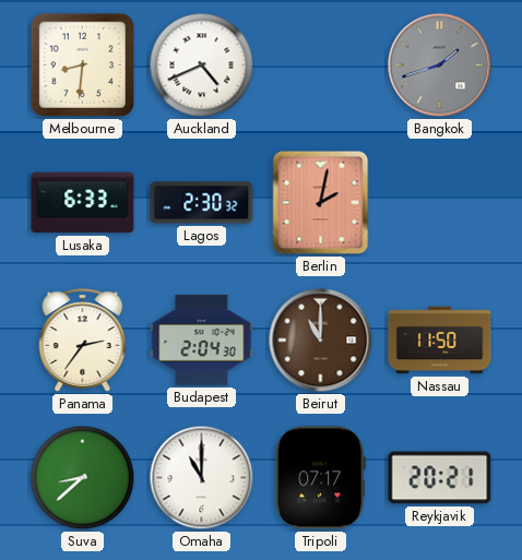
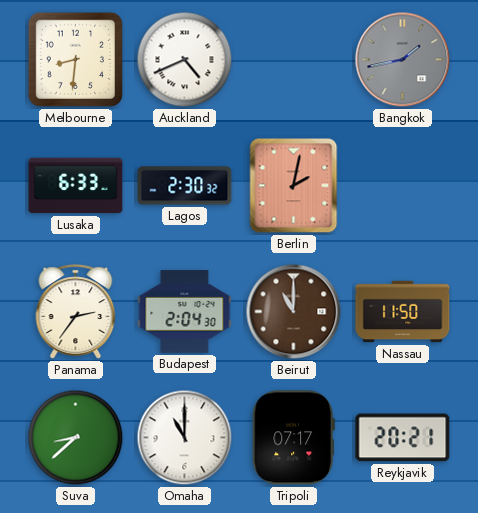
Bangkok: 1:42 -> 1:43 (403, 60)
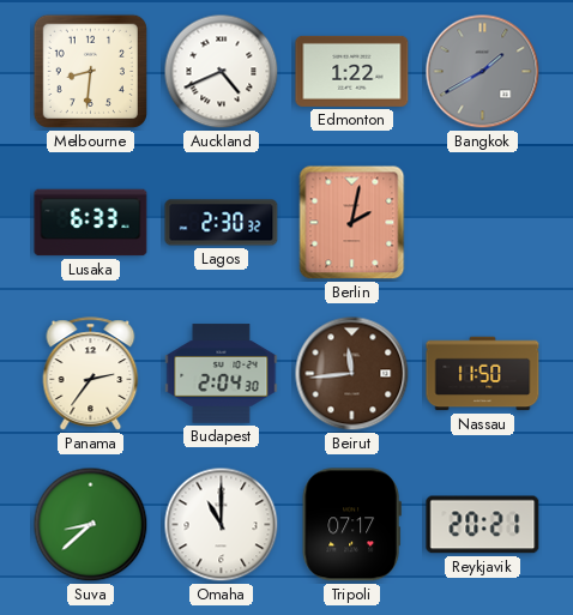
Edmonton: none -> 1:22 (352, 71)
Bangkok: 1:43 -> 1:40 (483, 72)
Beirut: 11:00 -> 11:44 (352, 374)
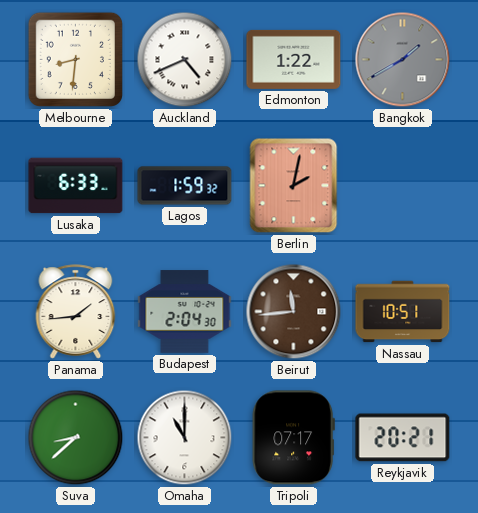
Lagos: 2:30 -> 1:59 (185, 186)
Panama: 2:36 -> 1:44 (76, 312)
Nassau: 11:50 -> 10:51 (403, 312)
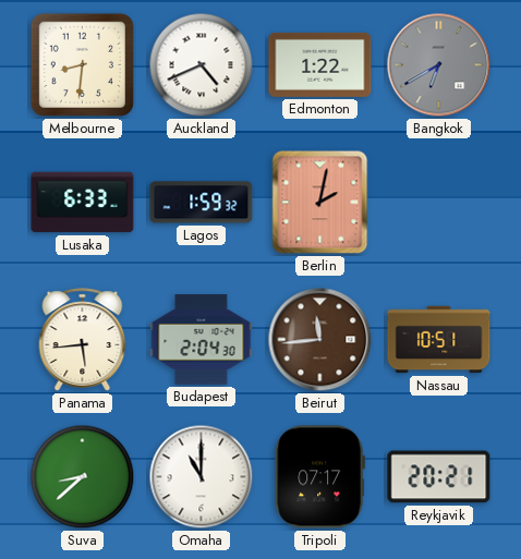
Bangkok: 1:40 -> 6:40 (439, 65)
Panama: 1:44 -> 5:44 (83, 340)
